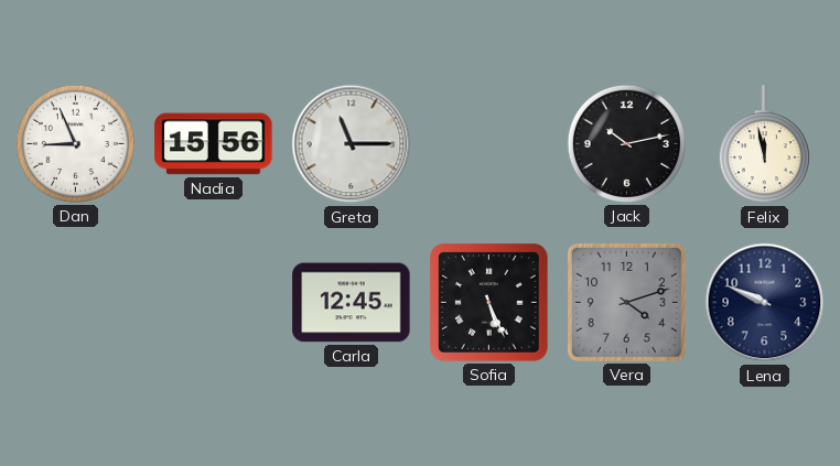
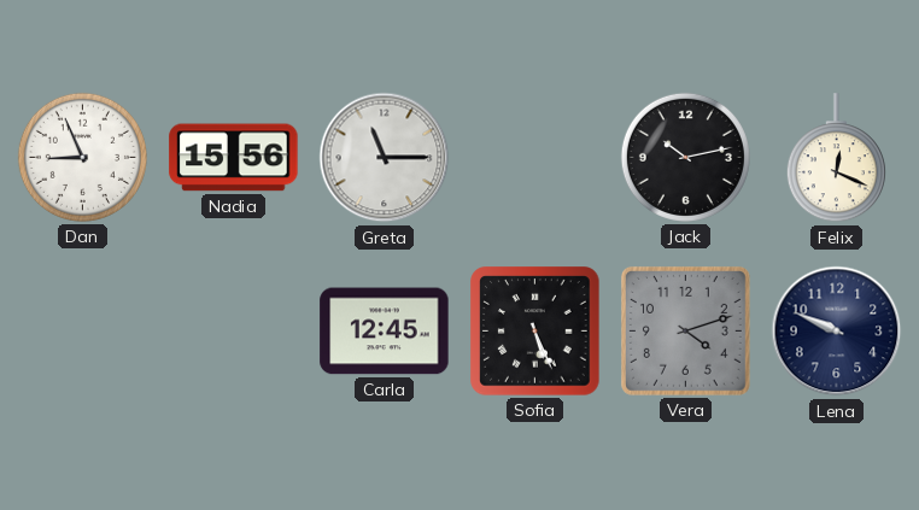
Felix: 11:58 -> 12:19 (836, 158)
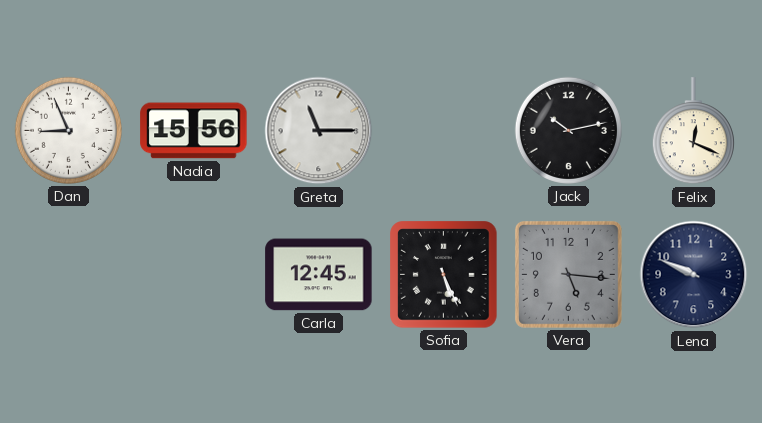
Vera: 4:12 -> 5:16 (568, 274)
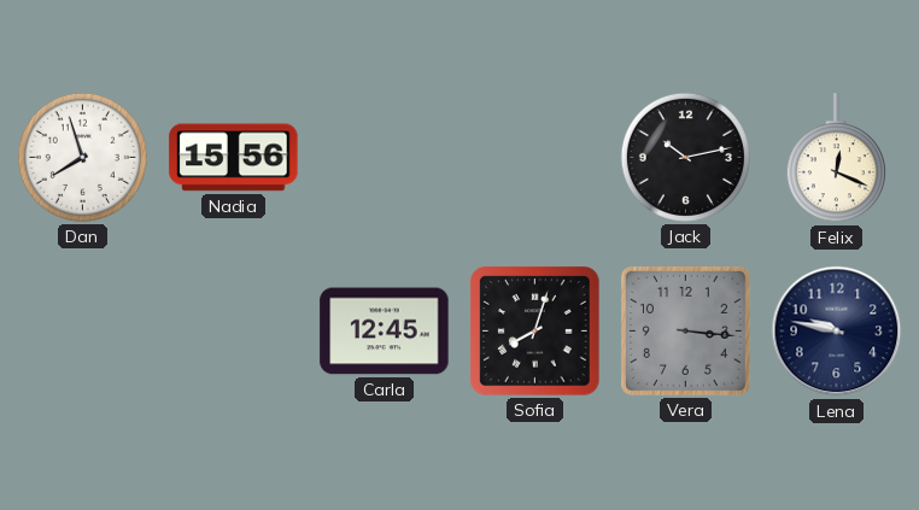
Dan: 8:56 -> 7:57 (82, 157)
Greta: 11:15 -> none (319, 131)
Sofia: 5:26 -> 8:03 (535, 332)
Vera: 5:16 -> 3:16 (685, 330)
Lena: 9:49 -> 9:47 (837, 332)
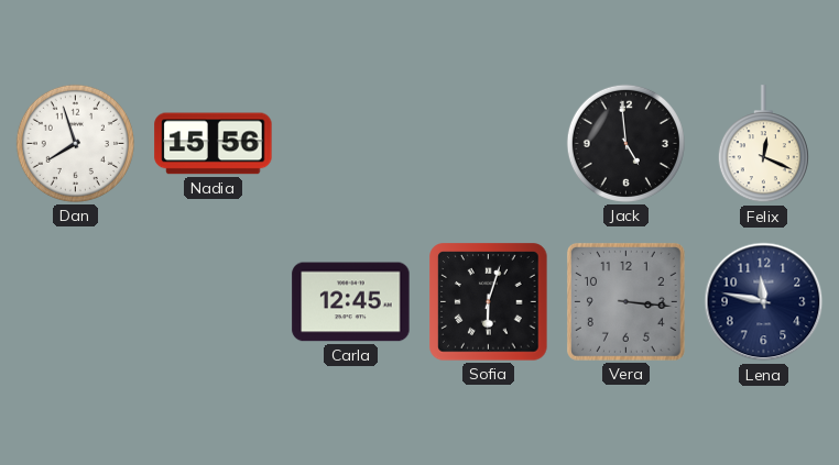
Jack: 10:13 -> 4:59 (625, 143)
Sofia: 8:03 -> 6:03 (489, 302)
Lena: 9:47 -> 11:47 (764, 302)
